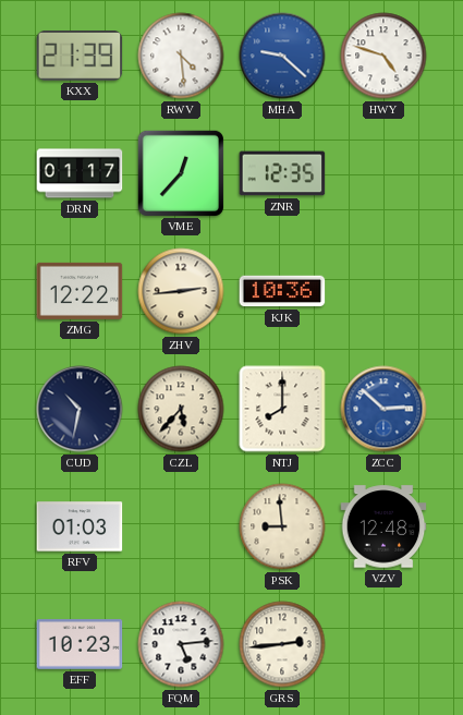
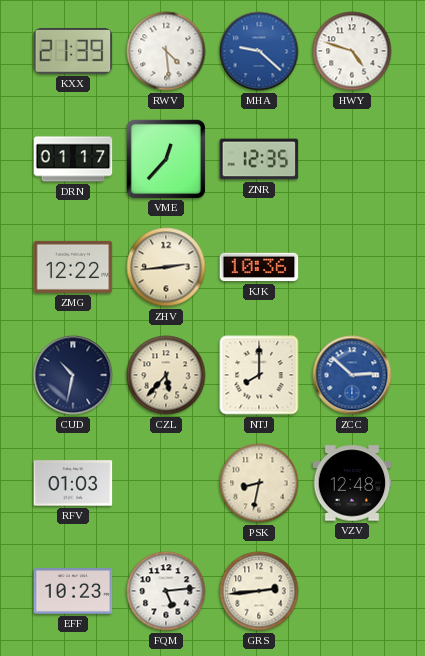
PSK: 8:59 -> 8:32 (259, 483)
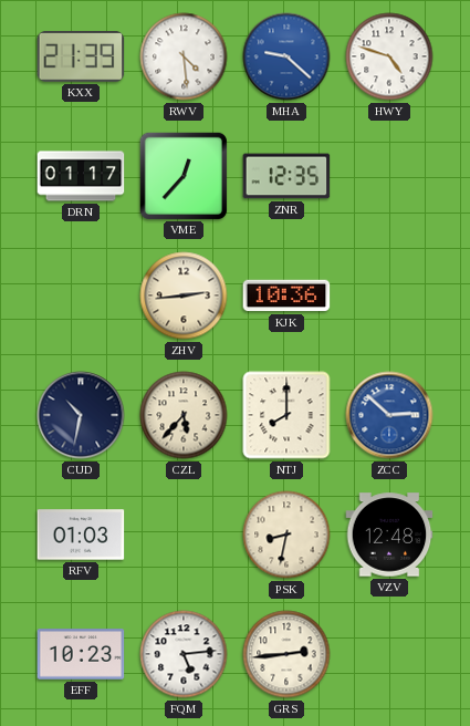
ZMG: 12:22 -> none (73, 267)
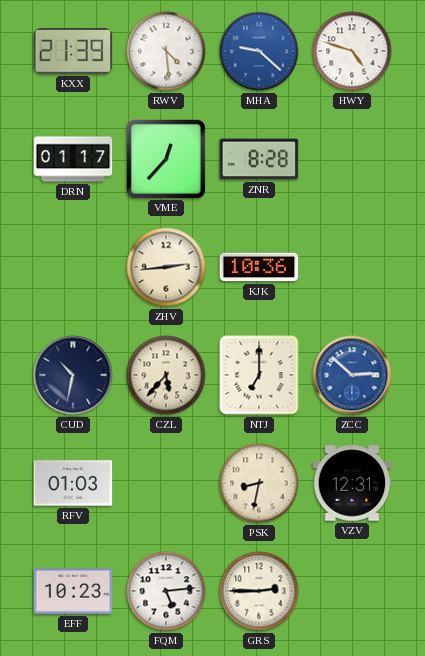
ZNR: 12:35 -> 8:28 (259, 159)
NTJ: 8:00 -> 7:00 (259, 375)
VZV: 12:48 -> 12:31 (352, 483)
GRS: 2:44 -> 2:45 (259, 591)
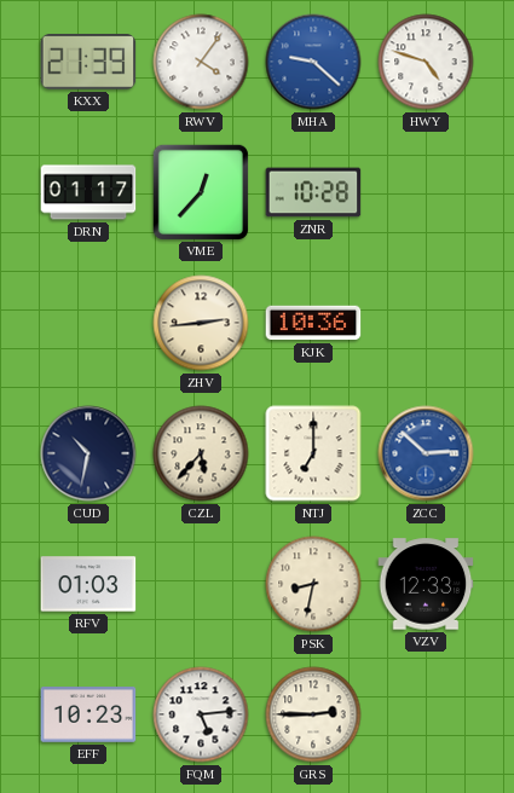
RWV: 4:29 -> 4:06 (201, 62)
ZNR: 8:28 -> 10:28 (313, 192)
VZV: 12:31 -> 12:33 (426, 584)
